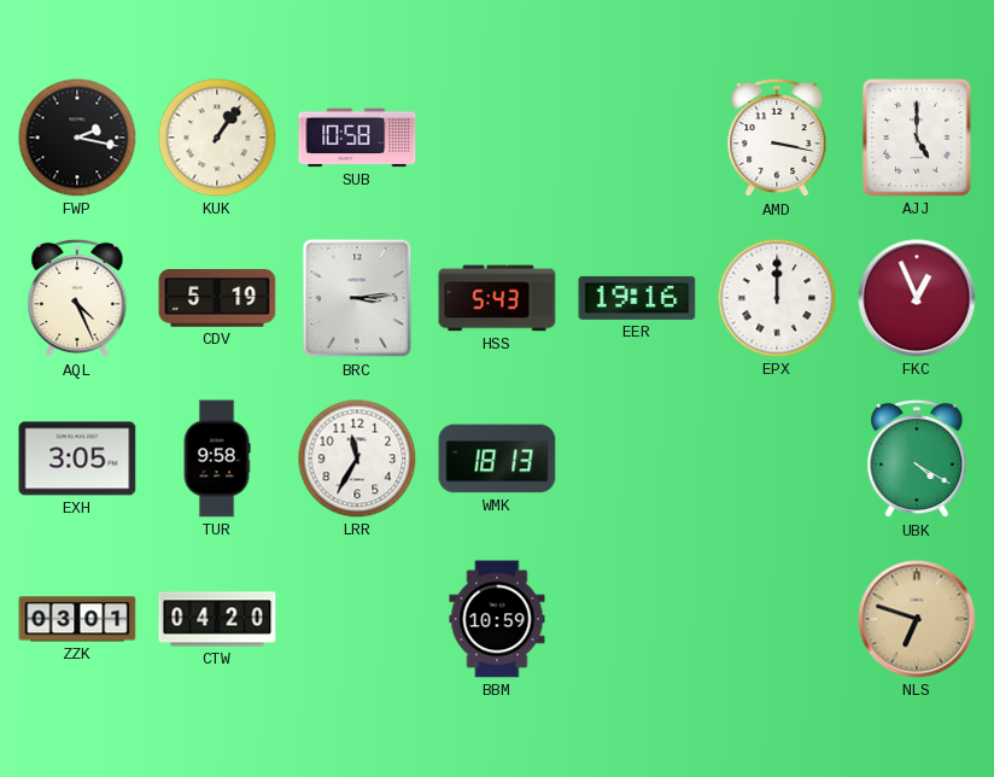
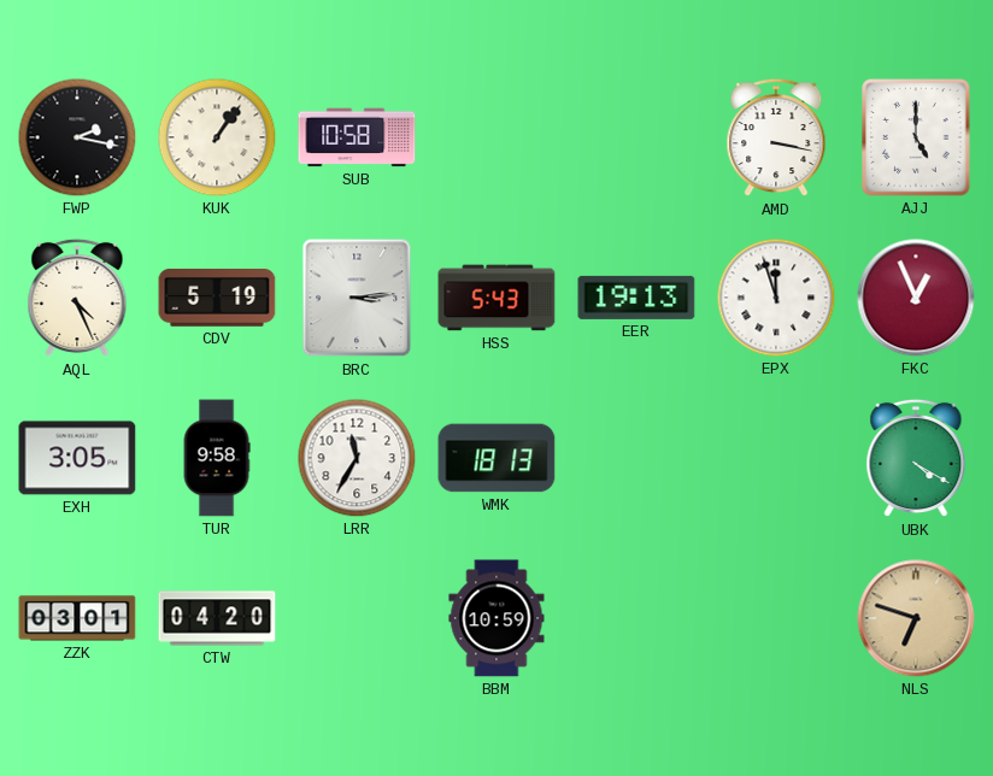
EER: 19:16 -> 19:13 (636, 298)
EPX: 12:00 -> 11:57 (776, 298)
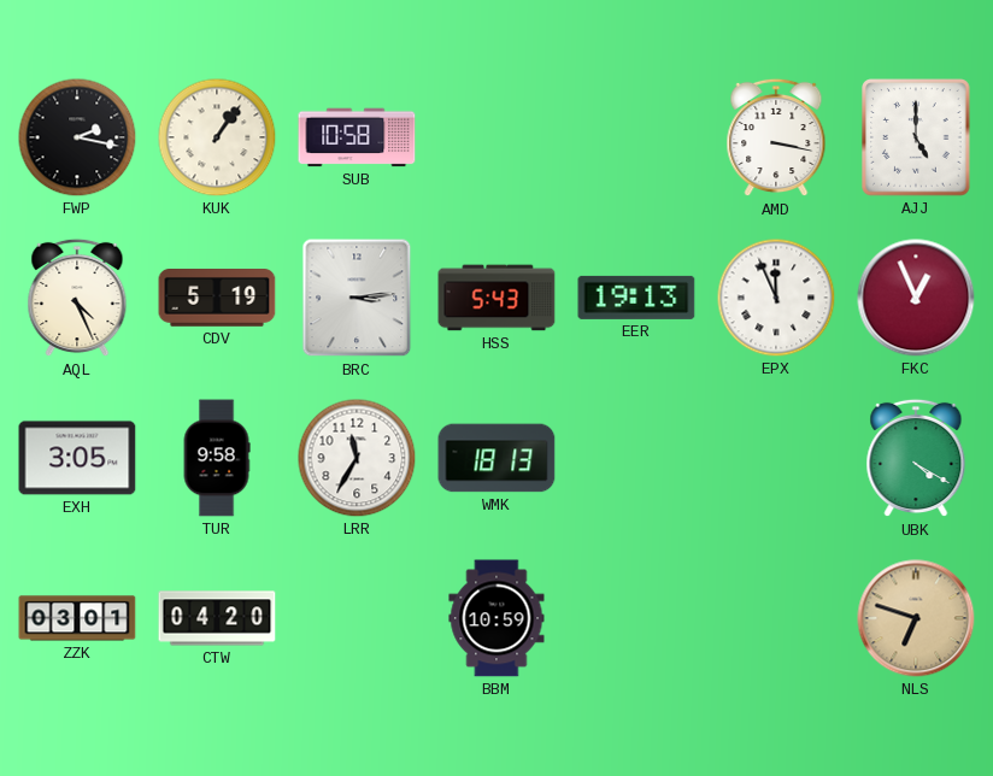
EPX: 11:57 -> 11:56 (776, 298)
